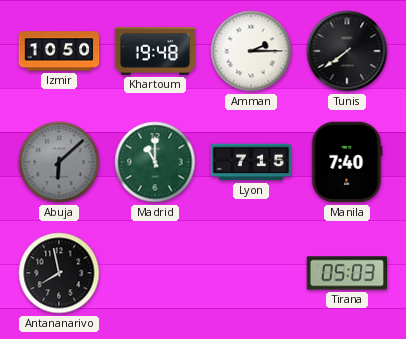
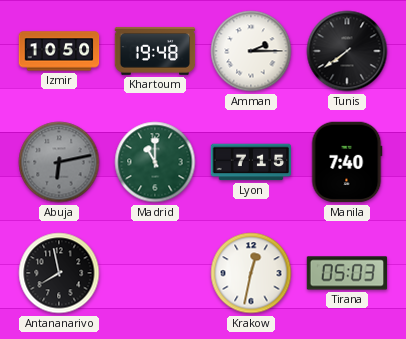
Abuja: 6:08 -> 6:13 (59, 162)
Krakow: none -> 12:32 (251, 273)
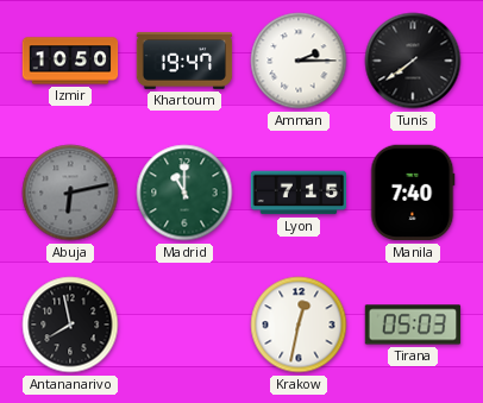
Khartoum: 19:48 -> 19:47 (184, 61)
